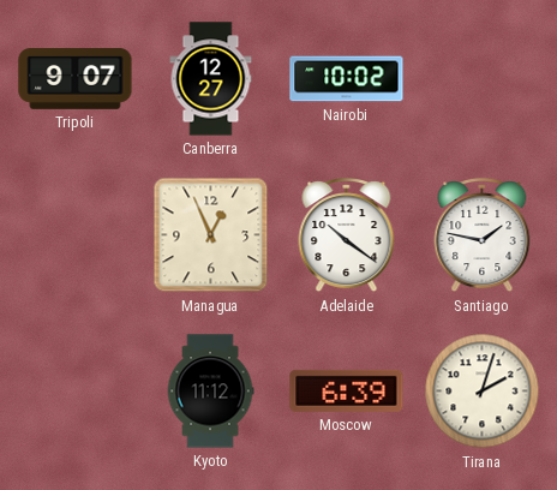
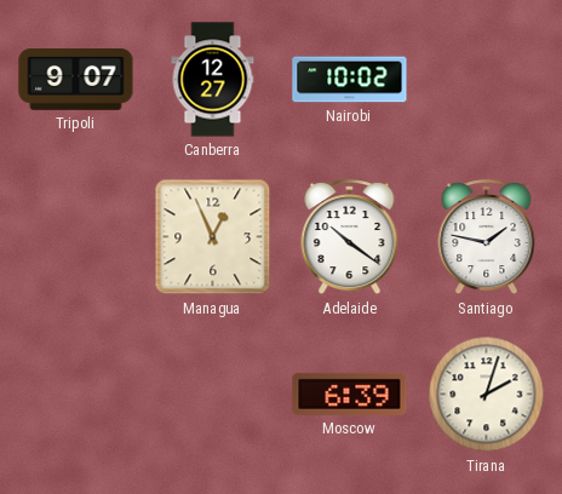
Kyoto: 11:12 -> none (210, 392)
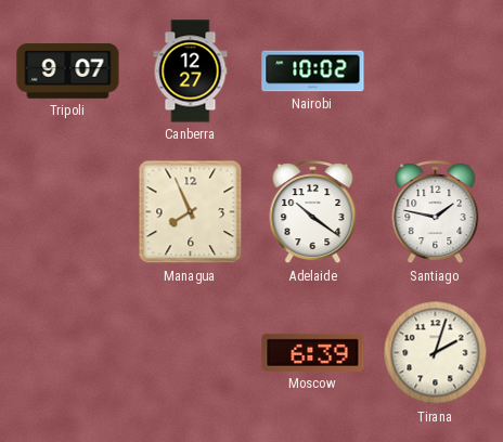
Managua: 12:56 -> 7:56 (191, 212)
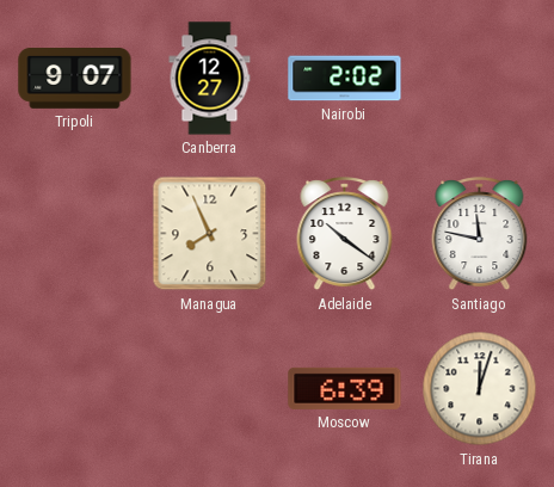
Nairobi: 10:02 -> 2:02 (345, 79)
Santiago: 1:47 -> 11:47 (480, 234)
Tirana: 2:03 -> 12:03 (480, 389)
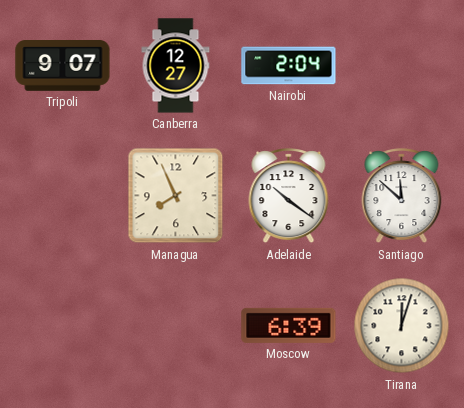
Nairobi: 2:02 -> 2:04 (289, 66)
Santiago: 11:47 -> 11:52 (402, 196)
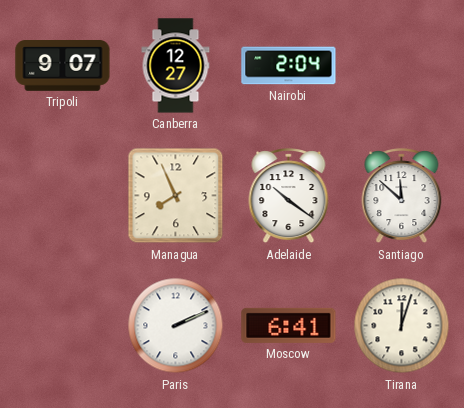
Paris: none -> 2:11 (176, 326)
Moscow: 6:39 -> 6:41 (289, 325)
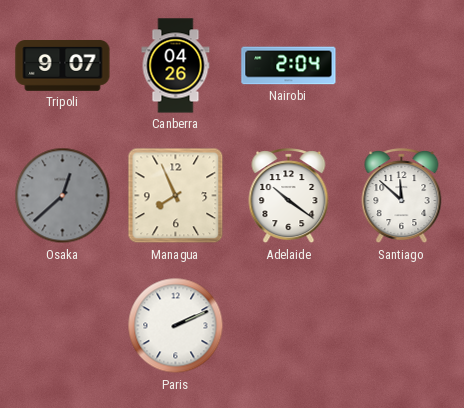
Canberra: 12:27 -> 04:26 (176, 66)
Osaka: none -> 12:38 (63, 196)
Moscow: 6:41 -> none (289, 325)
Tirana: 12:03 -> none (402, 326)
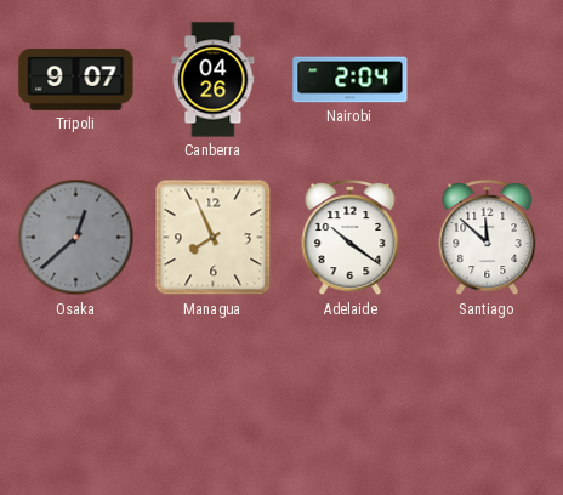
Paris: 2:11 -> none (176, 326)
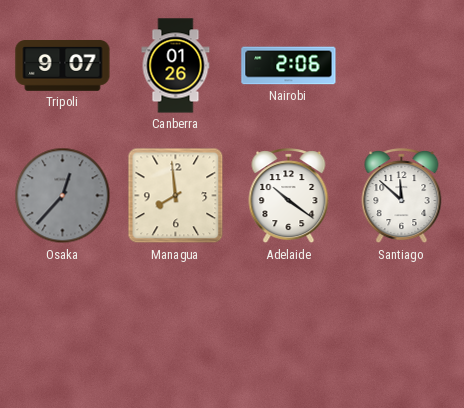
Canberra: 04:26 -> 01:26 (176, 66)
Nairobi: 2:04 -> 2:06 (289, 66)
Osaka: 12:38 -> 12:37 (63, 196)
Managua: 7:56 -> 7:59 (176, 196)
